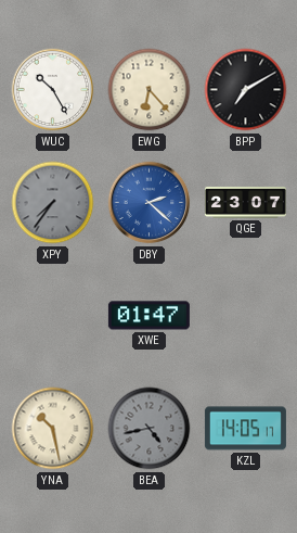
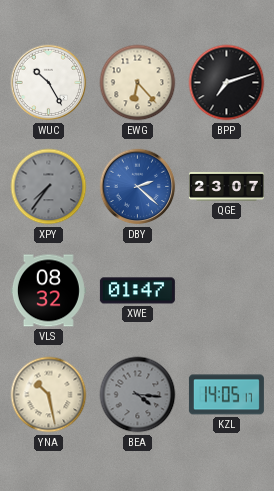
BPP: 7:10 -> 7:12 (227, 83)
VLS: none -> 08:32 (48, 291)
BEA: 4:43 -> 4:16 (138, 395)
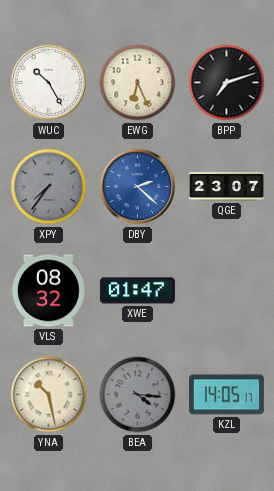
EWG: 6:23 -> 6:26 (138, 83)
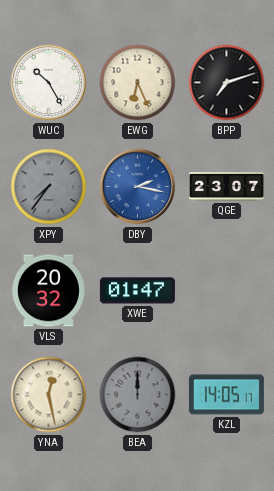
DBY: 2:22 -> 2:17 (138, 187)
VLS: 08:32 -> 20:32 (48, 291)
YNA: 10:28 -> 12:28 (49, 395)
BEA: 4:16 -> 12:00 (138, 395)
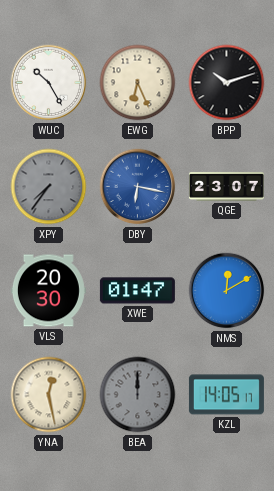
BPP: 7:12 -> 10:12 (227, 83)
DBY: 2:17 -> 6:17 (138, 187)
VLS: 20:32 -> 20:30 (48, 291)
NMS: none -> 12:10 (227, 291)
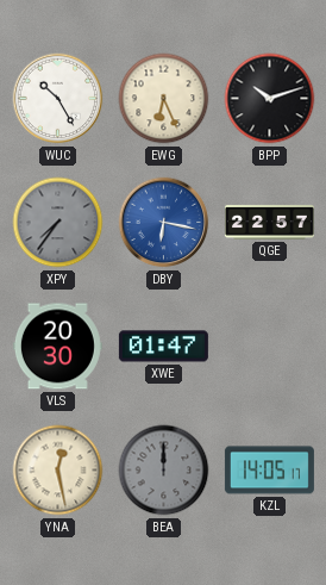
QGE: 23:07 -> 22:57 (269, 222)
NMS: 12:10 -> none (227, 291)
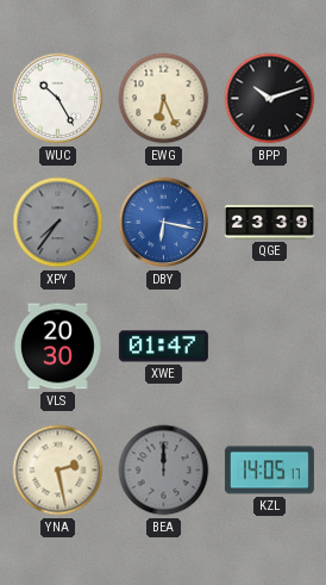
QGE: 22:57 -> 23:39 (269, 222)
YNA: 12:28 -> 2:28 (58, 471)
